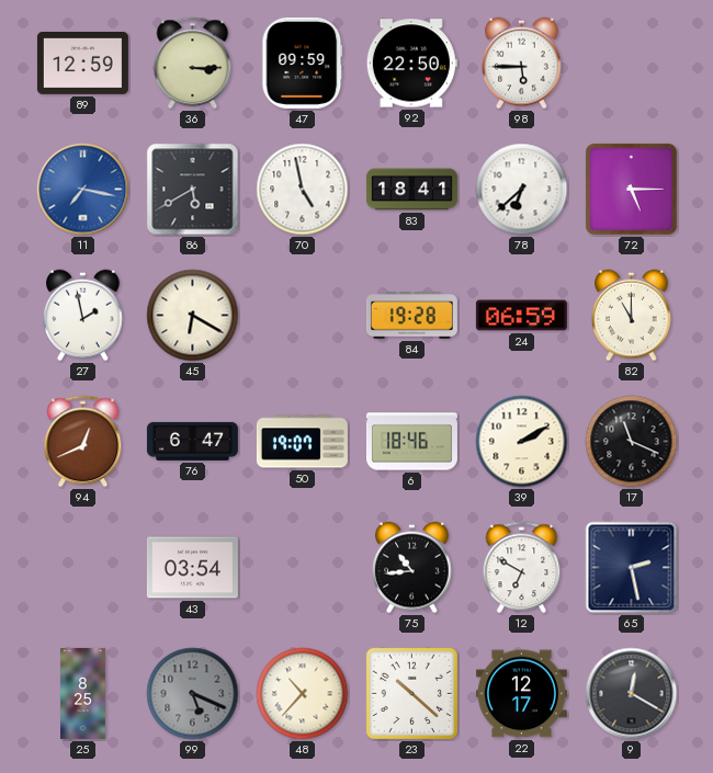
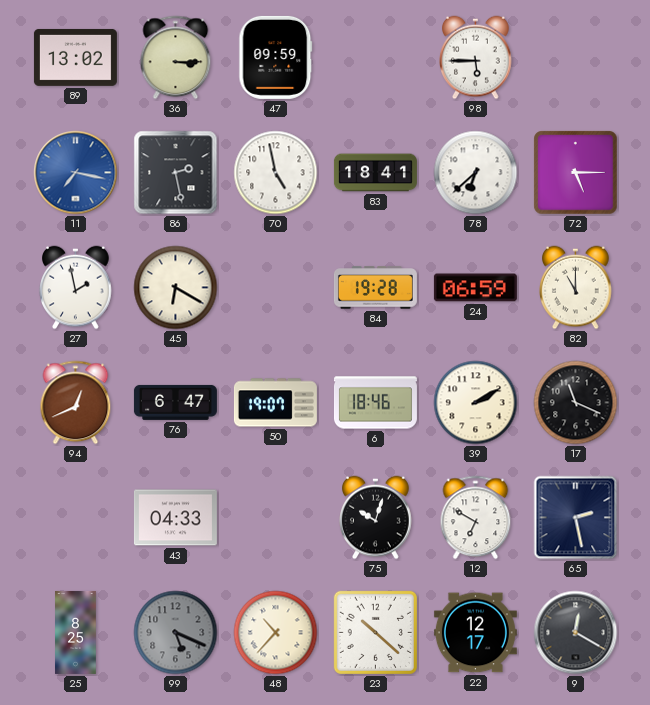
89: 12:59 -> 13:02 (75, 57)
92: 22:50 -> none (411, 64)
86: 5:40 -> 2:28 (176, 173)
43: 03:54 -> 04:33 (175, 518)
75: 10:44 -> 10:03 (376, 518)
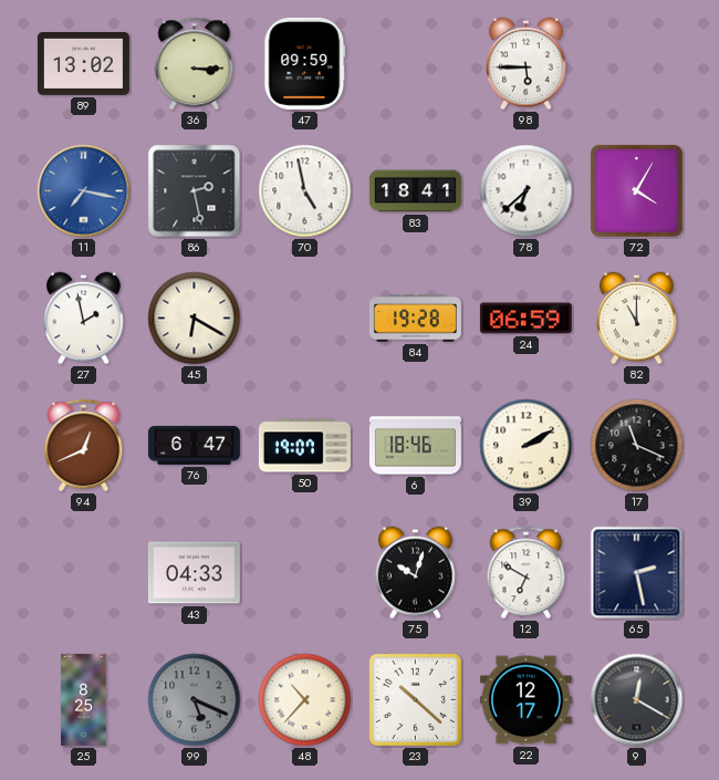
72: 5:15 -> 4:05 (637, 191)
